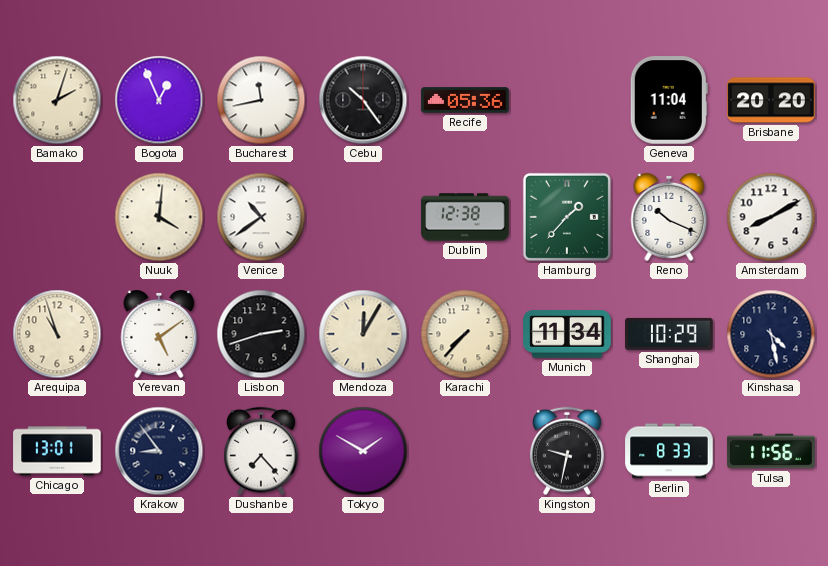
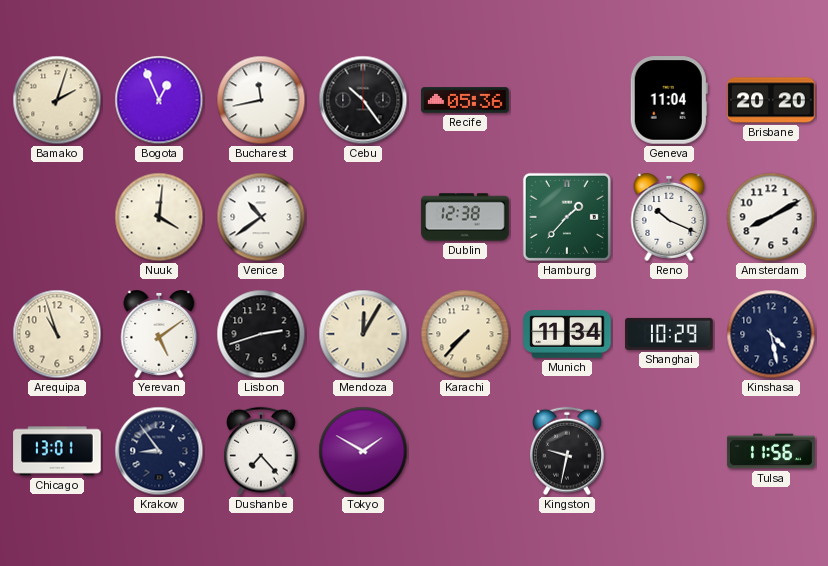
Berlin: 8:33 -> none (669, 451)
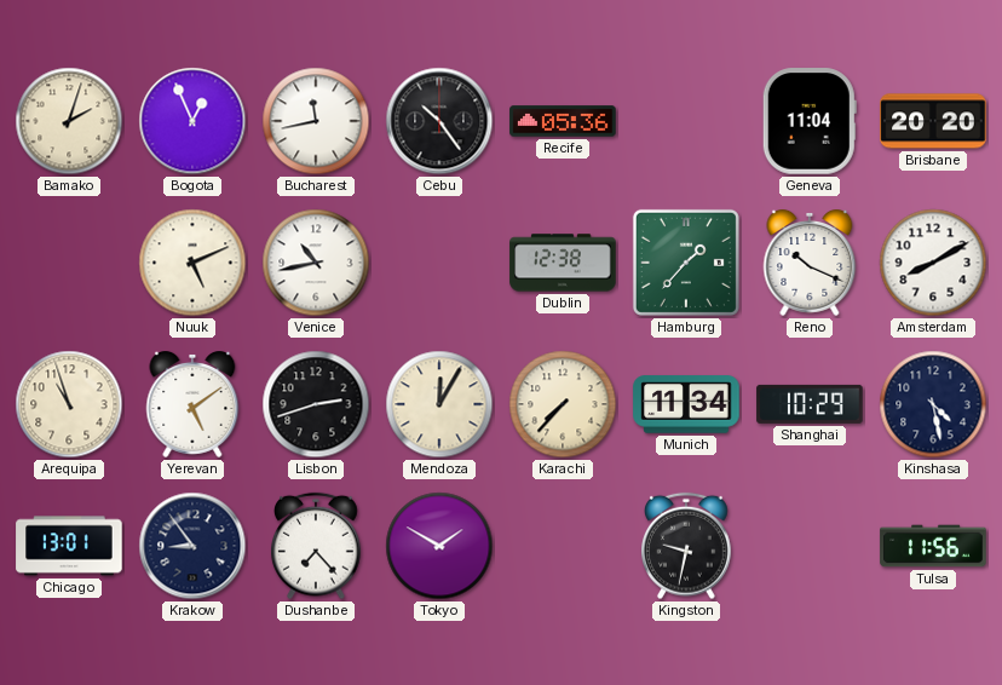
Nuuk: 4:01 -> 5:11 (192, 263)
Venice: 10:39 -> 10:43 (316, 263)
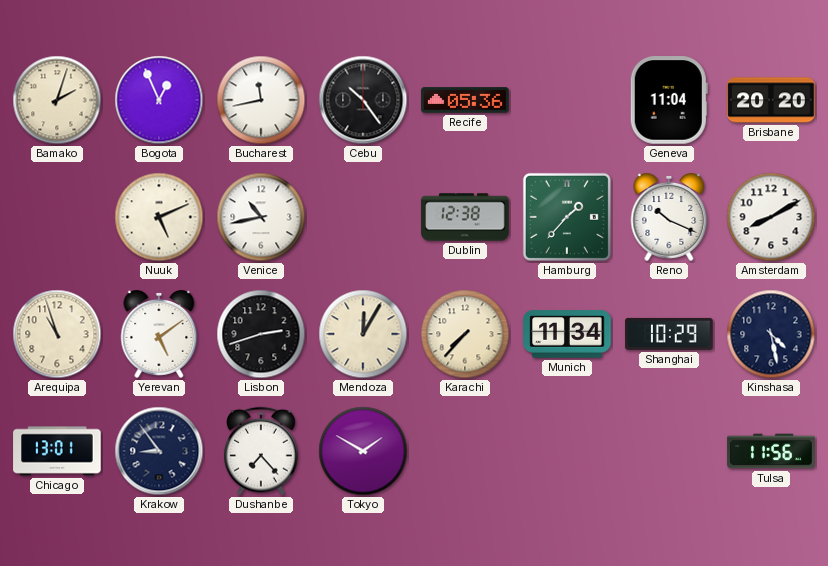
Kingston: 9:32 -> none (687, 546)
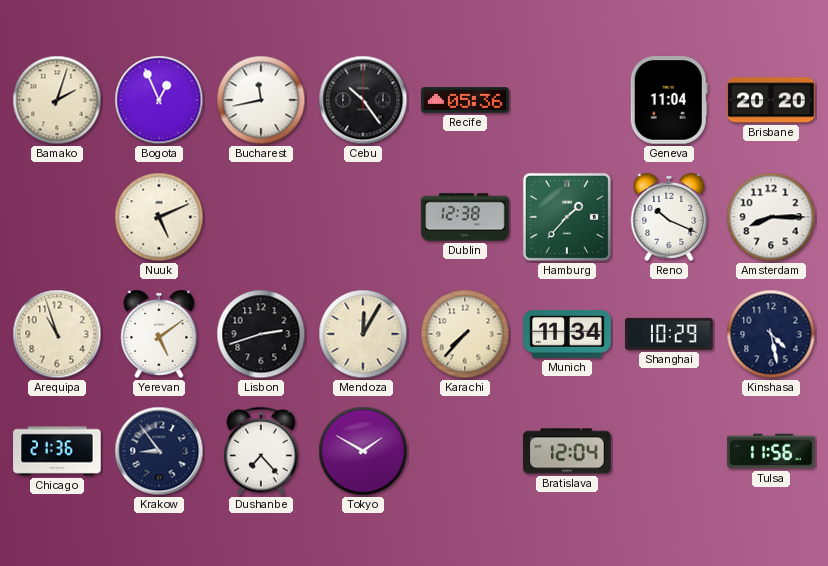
Venice: 10:43 -> none (261, 217)
Amsterdam: 8:10 -> 8:15 (771, 217)
Chicago: 13:01 -> 21:36 (57, 451)
Bratislava: none -> 12:04 (567, 451)
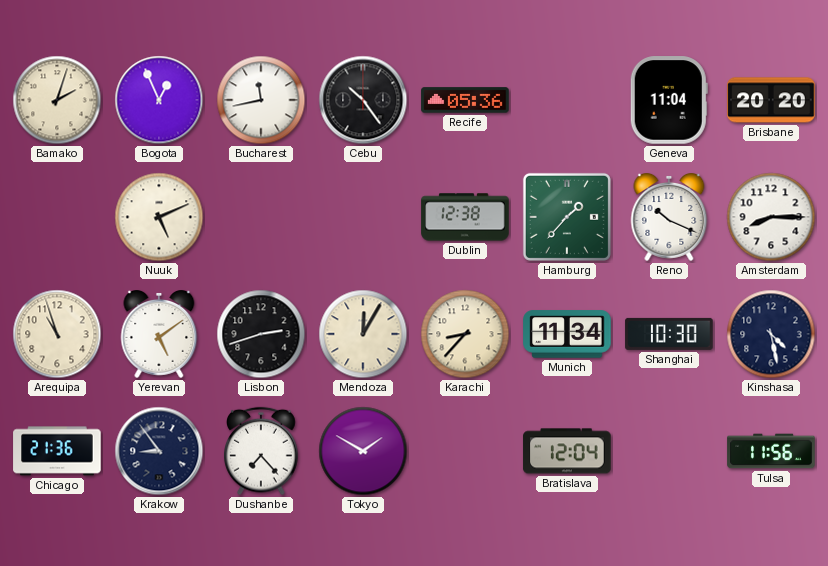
Karachi: 7:37 -> 8:37 (465, 334)
Shanghai: 10:29 -> 10:30 (669, 334)
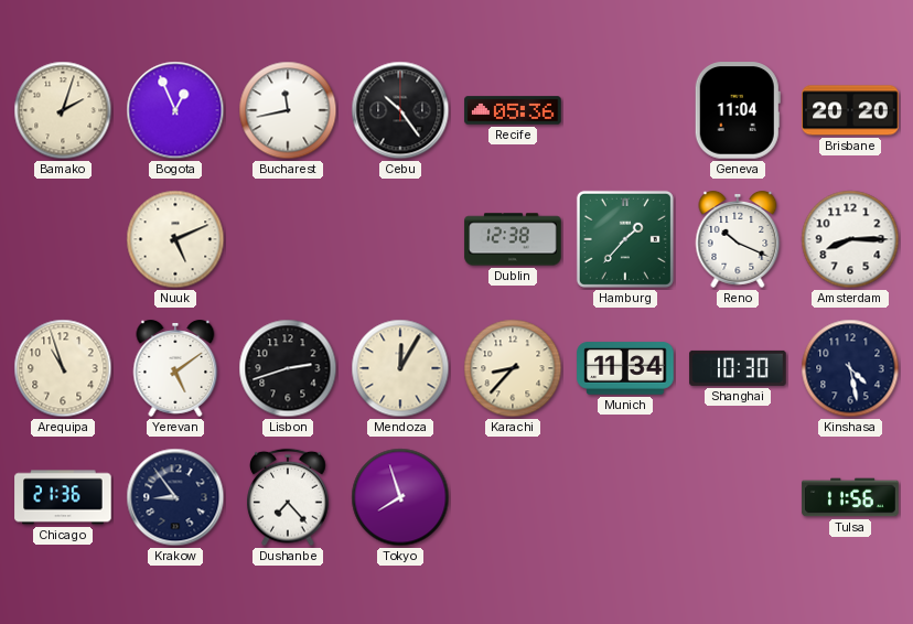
Tokyo: 1:50 -> 7:57 (400, 497)
Bratislava: 12:04 -> none (567, 451)
